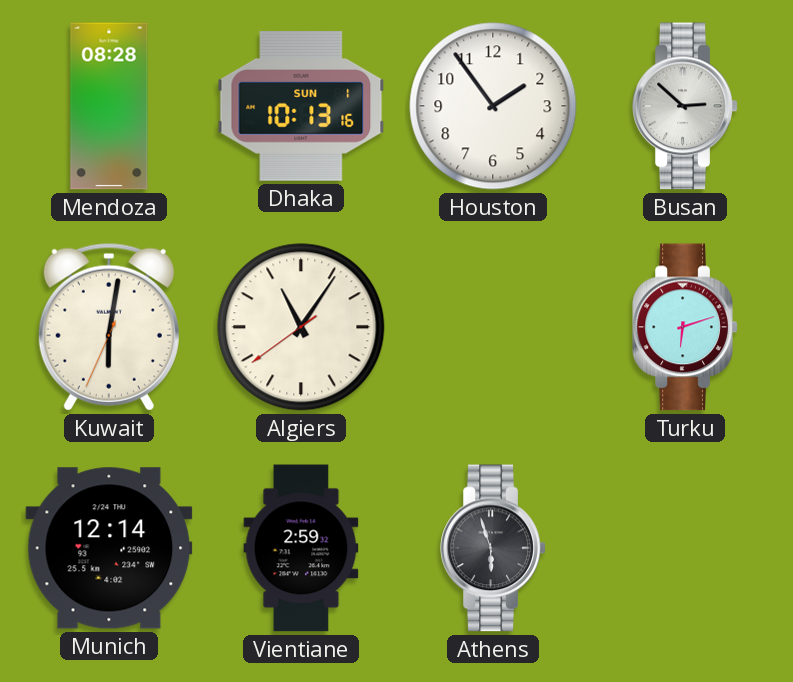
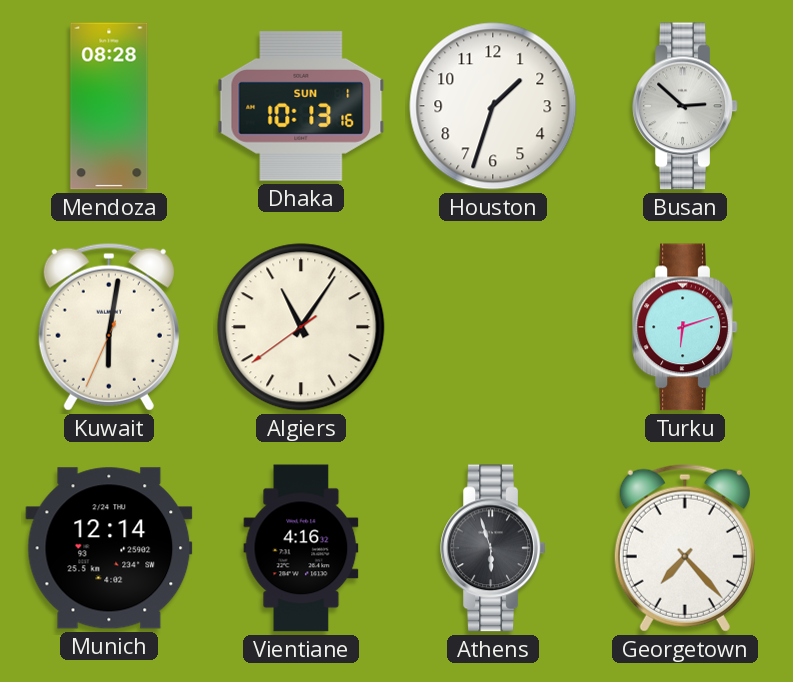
Houston: 1:54 -> 1:33 (493, 106)
Vientiane: 2:59 -> 4:16 (301, 548)
Georgetown: none -> 7:23 (685, 548)
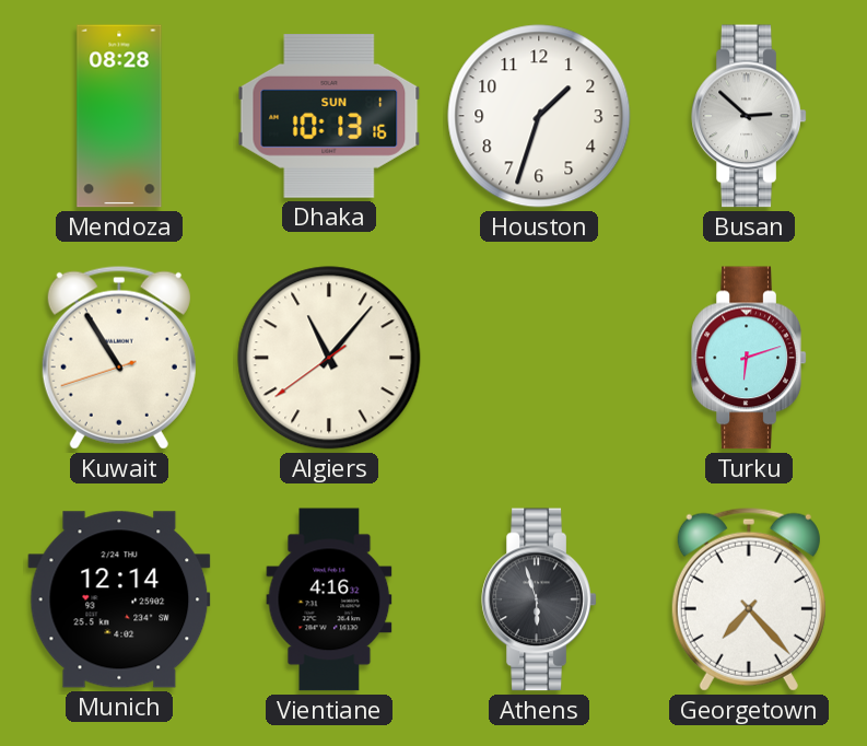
Kuwait: 6:01 -> 10:54 (119, 358)
Algiers: 11:05 -> 11:06 (329, 358)
